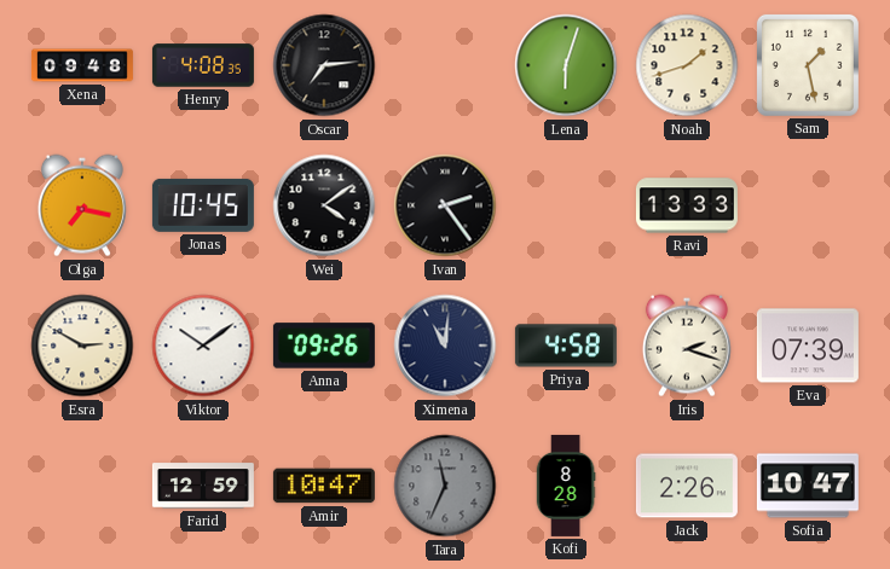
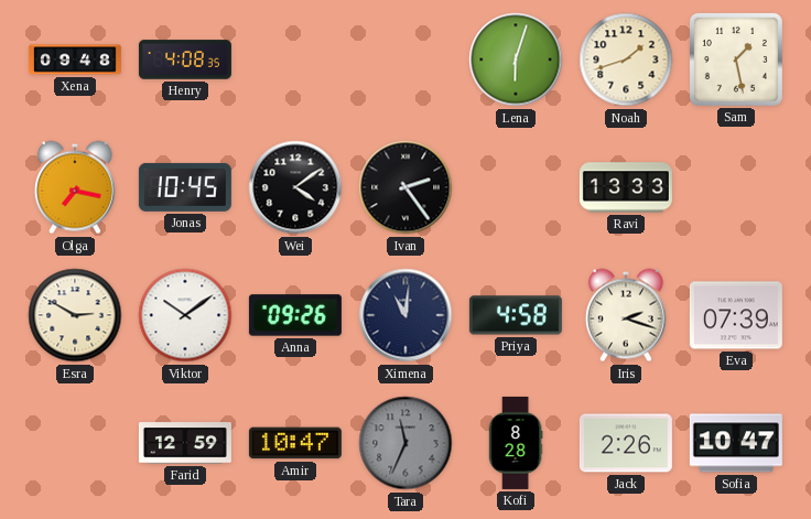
Oscar: 7:14 -> none (324, 65)
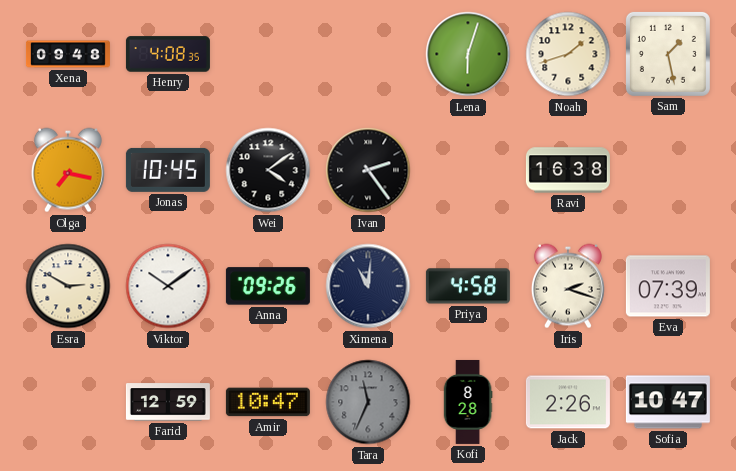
Ravi: 13:33 -> 16:38 (568, 170)
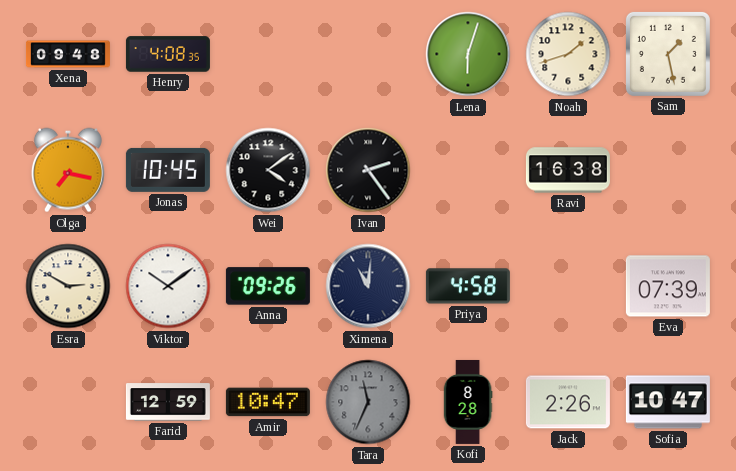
Iris: 2:18 -> none (568, 286)
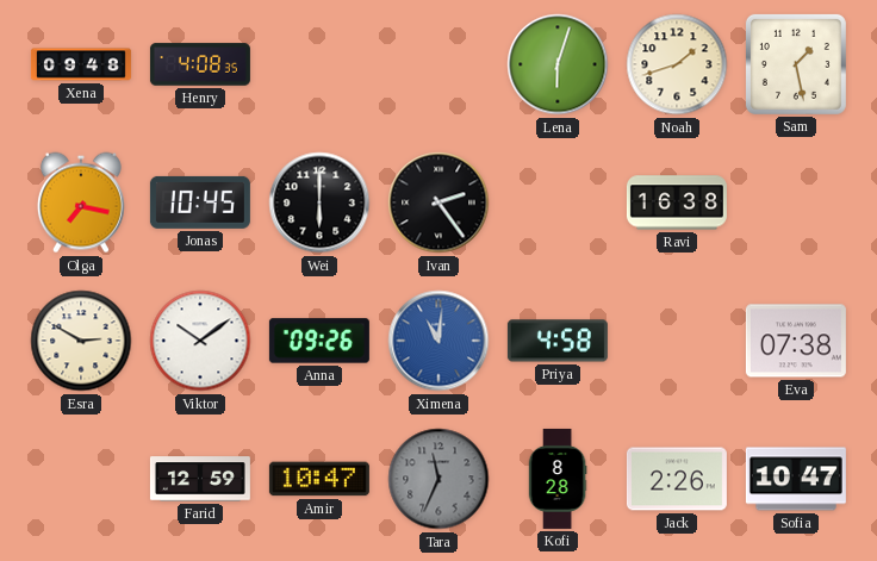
Wei: 4:09 -> 6:00 (319, 202)
Ximena dial: navy -> blue (438, 341)
Eva: 07:39 -> 07:38 (796, 341)
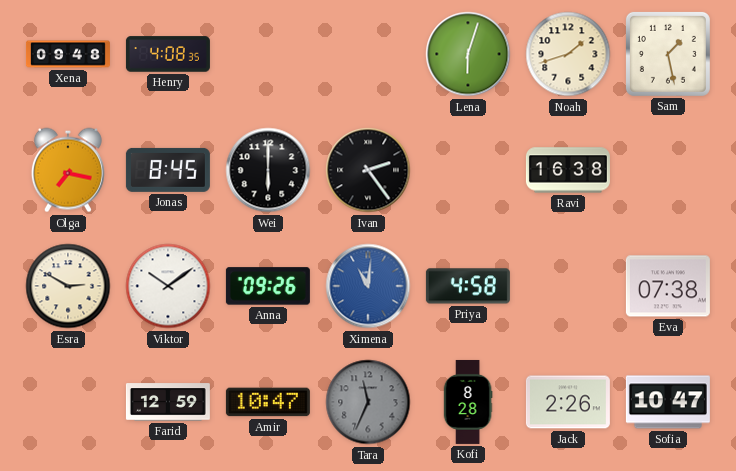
Jonas: 10:45 -> 8:45 (168, 170)
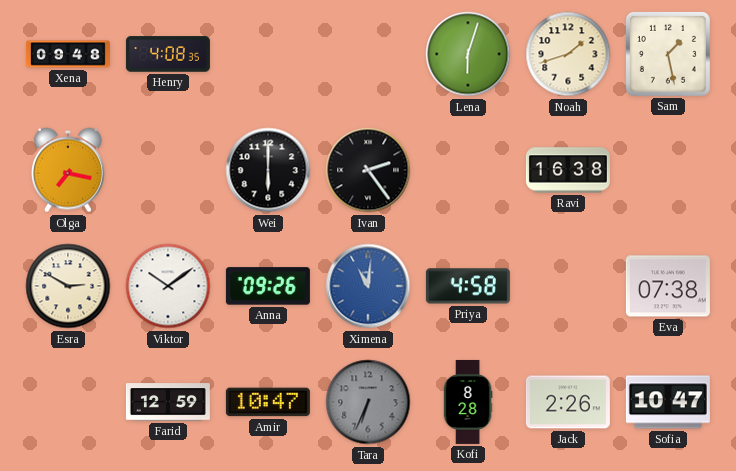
Jonas: 8:45 -> none (168, 170)
Tara: 11:34 -> 6:34 (368, 402)
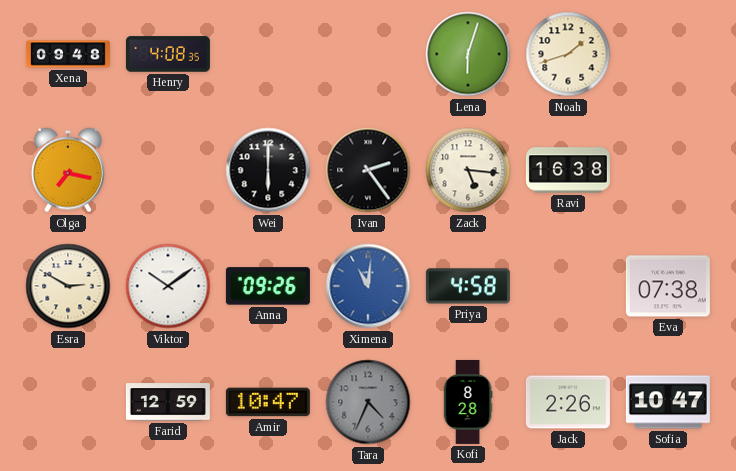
Sam: 1:28 -> none (668, 54)
Zack: none -> 5:16 (468, 170)
Tara: 6:34 -> 4:34 (368, 402)
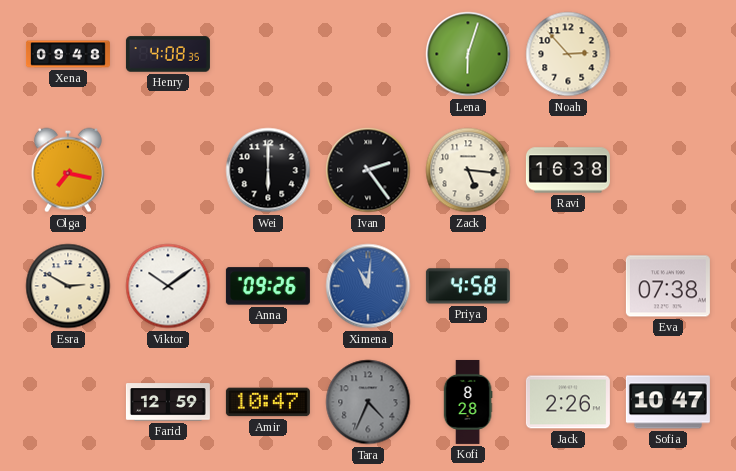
Noah: 1:42 -> 2:53 (568, 54)
